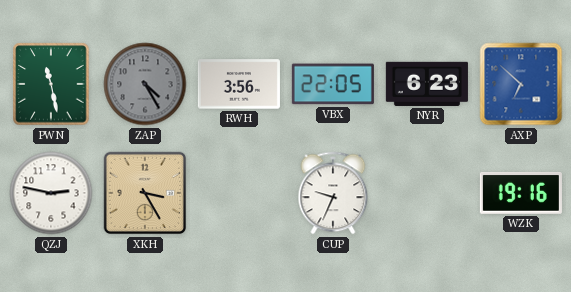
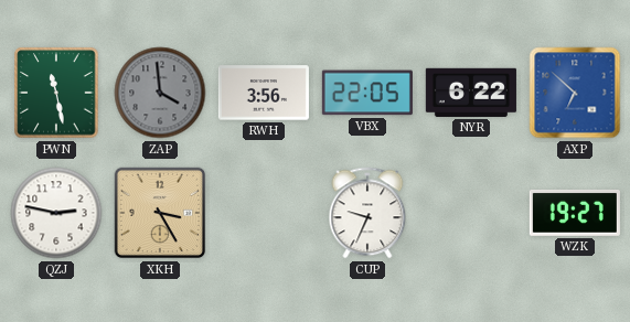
ZAP: 4:25 -> 3:59 (160, 93)
NYR: 6:23 -> 6:22 (471, 93)
WZK: 19:16 -> 19:27 (575, 213)
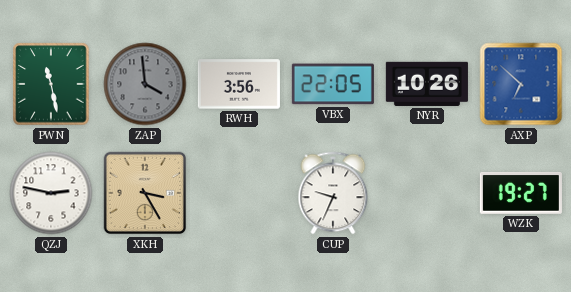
NYR: 6:22 -> 10:26 (427, 84)
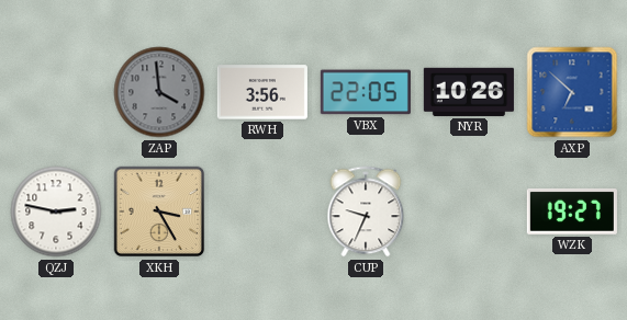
PWN: 11:28 -> none (51, 84)
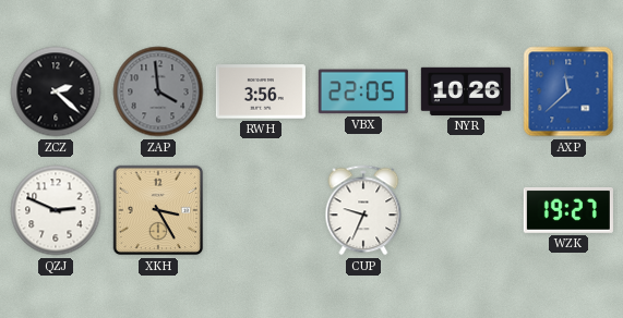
ZCZ: none -> 2:22 (56, 91)
AXP: 6:52 -> 11:38 (568, 91)
QZJ: 2:47 -> 2:49 (56, 210)
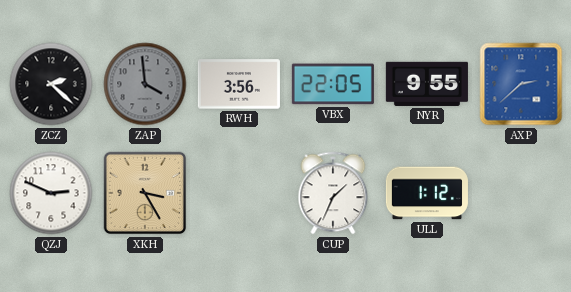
NYR: 10:26 -> 9:55 (427, 84)
AXP: 11:38 -> 2:38 (521, 84)
CUP: 9:34 -> 1:34 (333, 193)
ULL: none -> 1:12 (427, 193)
WZK: 19:27 -> none (568, 210)
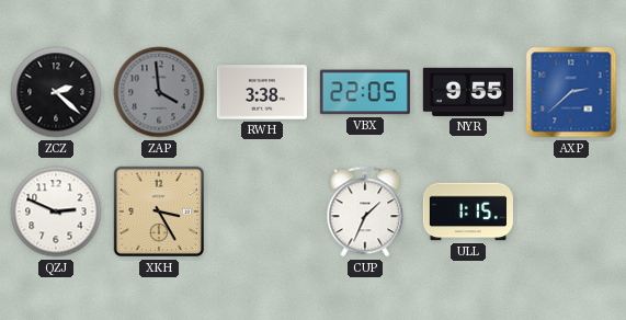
RWH: 3:56 -> 3:38 (262, 92)
ULL: 1:12 -> 1:15 (468, 212)
